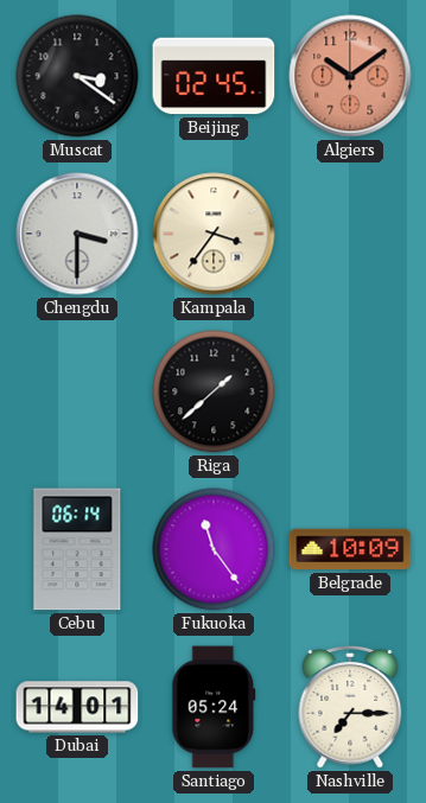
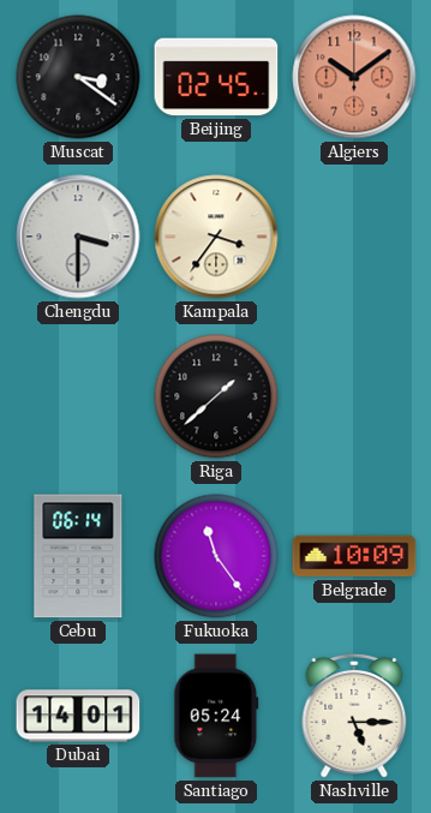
Nashville: 7:15 -> 5:15 (354, 716)
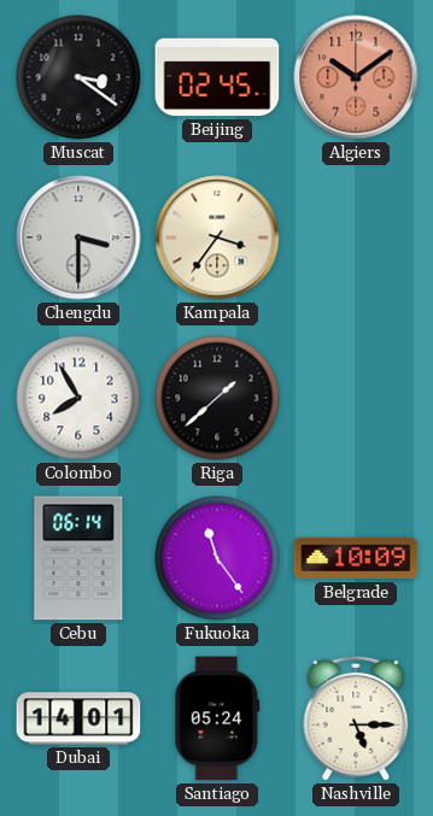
Colombo: none -> 7:55 (78, 398)
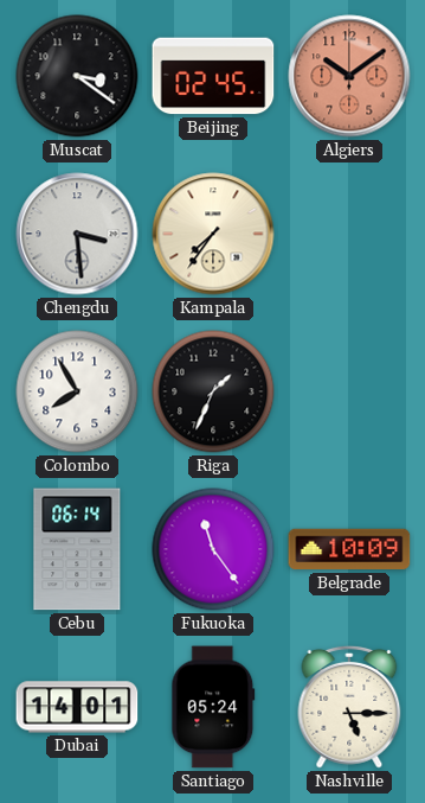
Chengdu: 3:30 -> 3:29 (77, 234)
Kampala: 3:36 -> 7:36 (213, 234)
Riga: 1:38 -> 1:34 (213, 391)
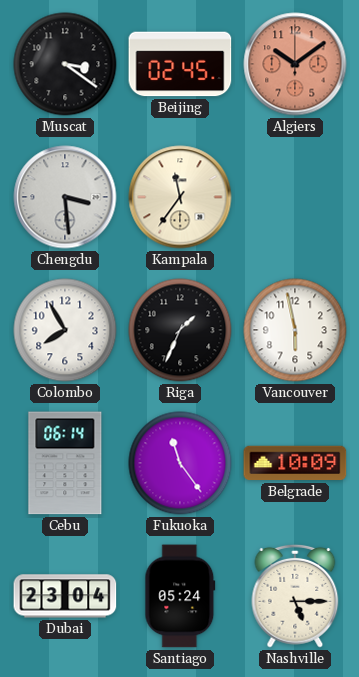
Kampala: 7:36 -> 11:36 (180, 197)
Vancouver: none -> 5:58 (295, 330)
Dubai: 14:01 -> 23:04 (65, 596)
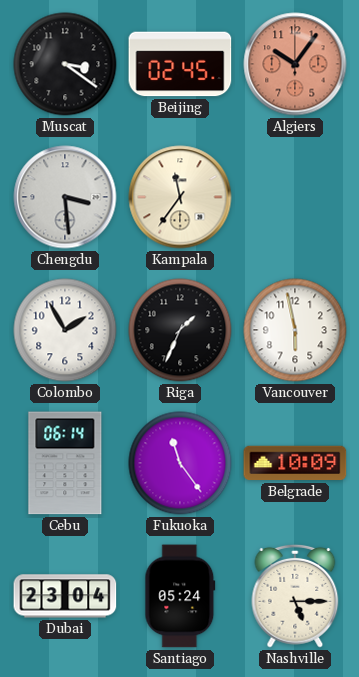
Algiers: 10:09 -> 10:06 (295, 64)
Colombo: 7:55 -> 1:55 (65, 330)
